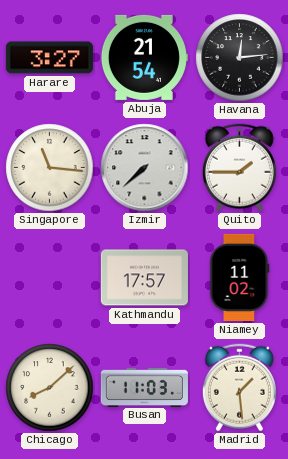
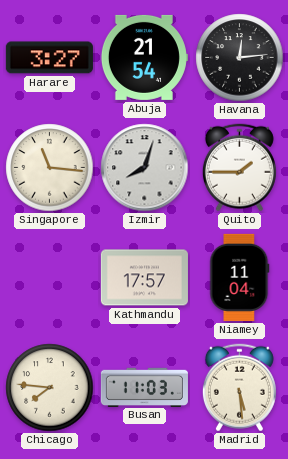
Izmir: 7:38 -> 8:03 (145, 168)
Niamey: 11:02 -> 11:04 (240, 277)
Chicago: 8:08 -> 7:46 (50, 388)
Madrid: 1:29 -> 5:29 (239, 388)
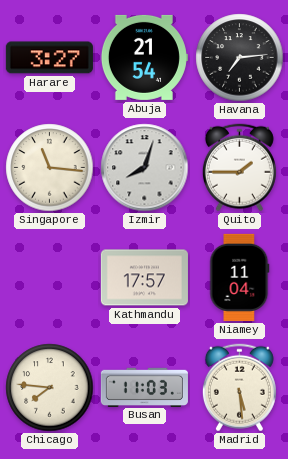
Havana: 12:14 -> 7:14 (240, 58)
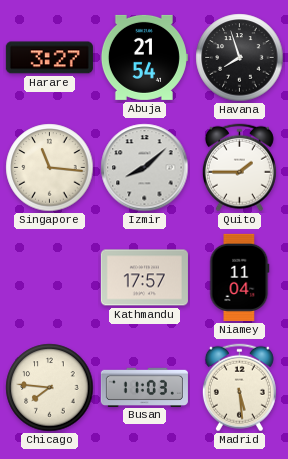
Havana: 7:14 -> 7:57 (240, 58)
Izmir: 8:03 -> 8:08 (145, 168)
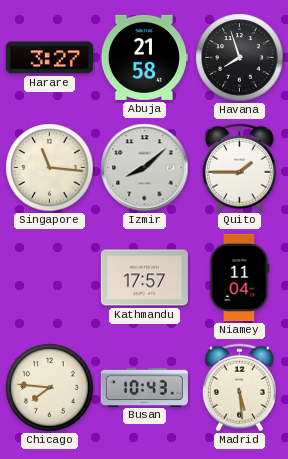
Abuja: 21:54 -> 21:58 (144, 57)
Busan: 11:03 -> 10:43 (144, 387)
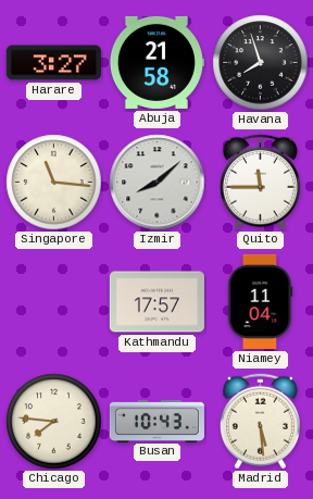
Quito: 1:45 -> 11:45 (260, 183)
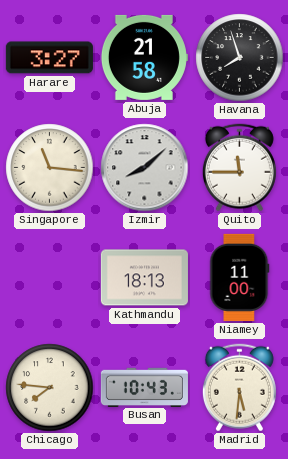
Kathmandu: 17:57 -> 18:13 (144, 278)
Niamey: 11:04 -> 11:00 (240, 277)
Madrid: 5:29 -> 5:31 (239, 388)
